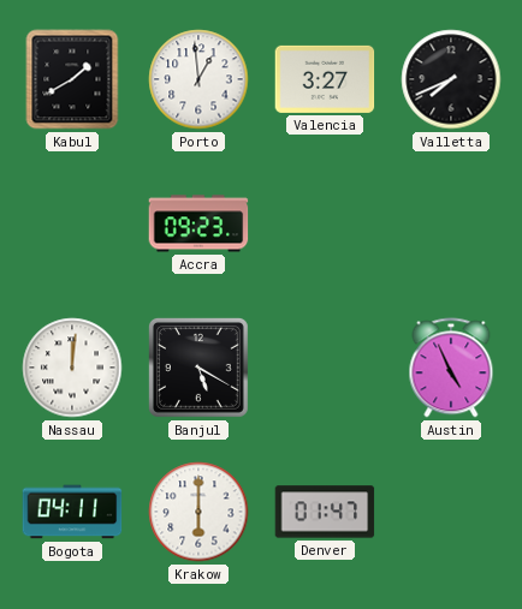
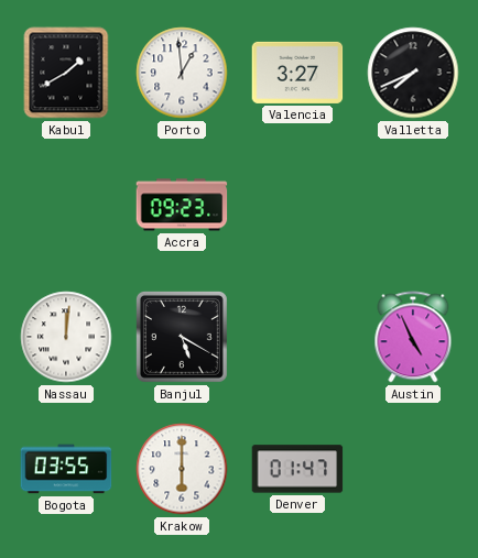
Bogota: 04:11 -> 03:55 (66, 469)
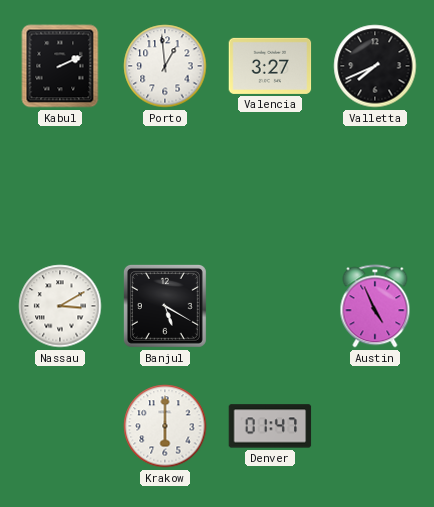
Kabul: 1:40 -> 2:11 (60, 66)
Accra: 09:23 -> none (182, 205)
Nassau: 12:01 -> 3:10 (60, 306)
Bogota: 03:55 -> none (66, 469)
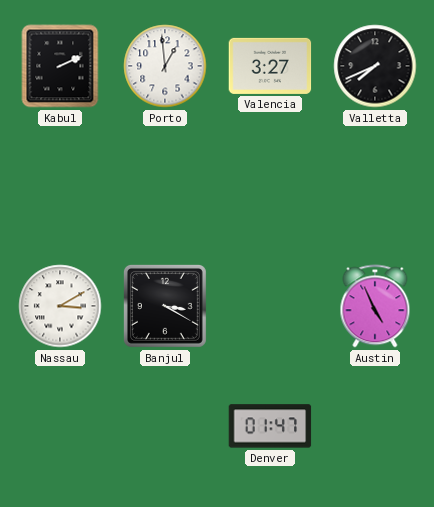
Banjul: 5:20 -> 3:20 (165, 306)
Krakow: 6:00 -> none (165, 426)
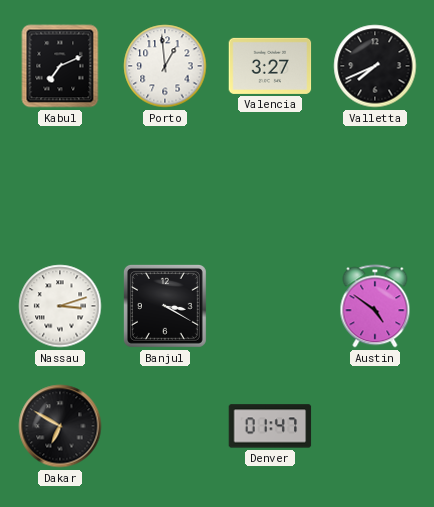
Kabul: 2:11 -> 7:11 (60, 66)
Nassau: 3:10 -> 3:12 (60, 306)
Austin: 4:56 -> 4:51 (375, 306)
Dakar: none -> 6:50 (60, 426)
